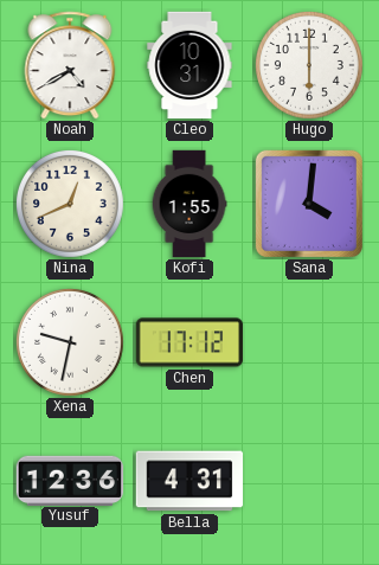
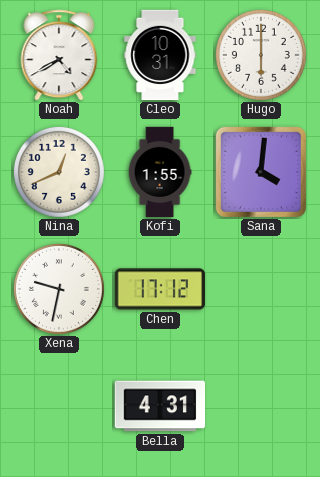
Yusuf: 12:36 -> none (69, 480)
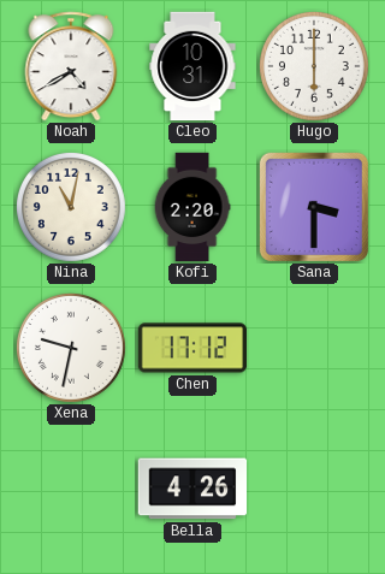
Nina: 12:41 -> 11:02 (71, 207)
Kofi: 1:55 -> 2:20 (192, 207)
Sana: 4:01 -> 3:30 (314, 207)
Bella: 4:31 -> 4:26 (191, 489)
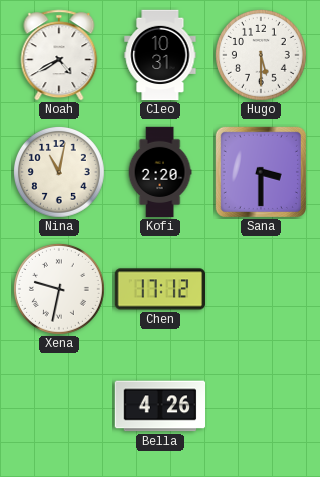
Hugo: 6:00 -> 5:30 (261, 55)
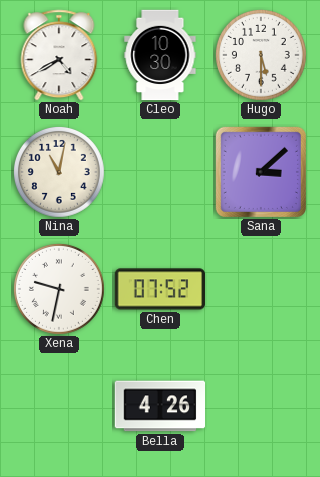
Cleo: 10:31 -> 10:30 (160, 55)
Kofi: 2:20 -> none (160, 172)
Sana: 3:30 -> 3:08 (261, 172)
Chen: 17:12 -> 07:52 (160, 289)
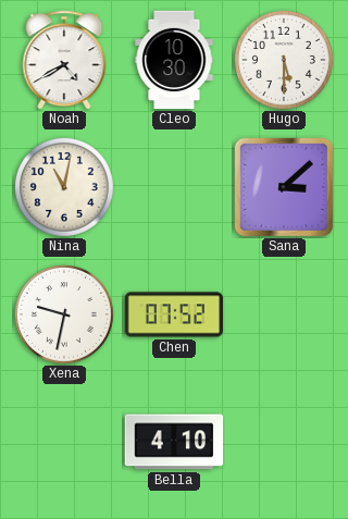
Bella: 4:26 -> 4:10 (173, 442)
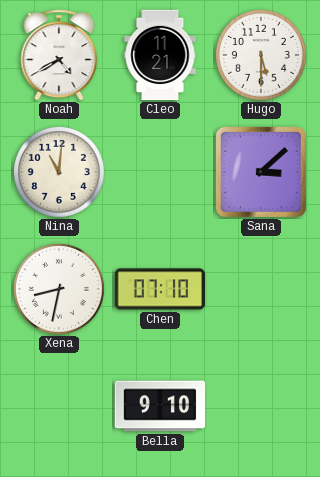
Cleo: 10:30 -> 11:21 (160, 55)
Nina: 11:02 -> 11:01 (59, 172)
Xena: 9:32 -> 8:32 (59, 289)
Chen: 07:52 -> 07:10 (160, 289)
Bella: 4:10 -> 9:10 (159, 406)
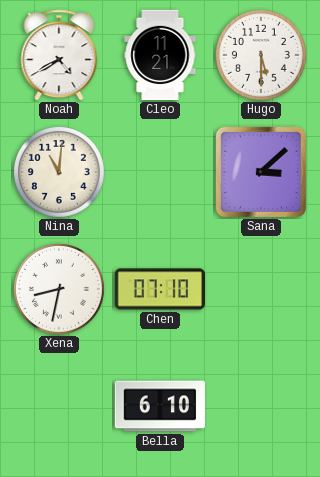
Bella: 9:10 -> 6:10 (159, 406)
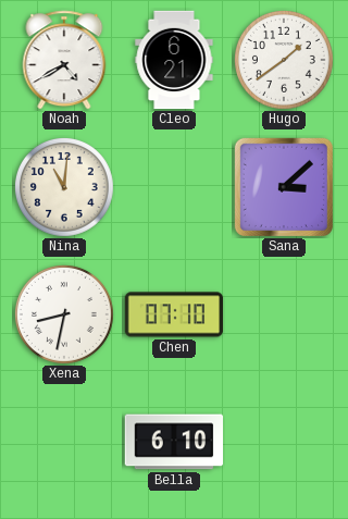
Cleo: 11:21 -> 6:21 (174, 60)
Hugo: 5:30 -> 1:39 (284, 60)
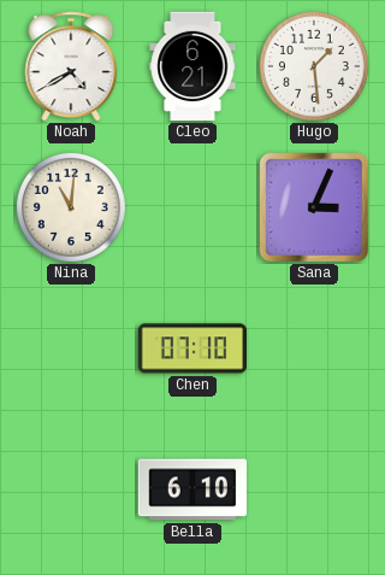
Hugo: 1:39 -> 1:29 (314, 66)
Sana: 3:08 -> 3:04 (314, 207)
Xena: 8:32 -> none (64, 314)
